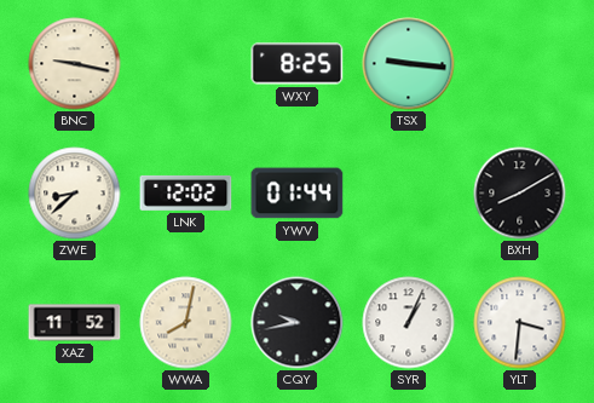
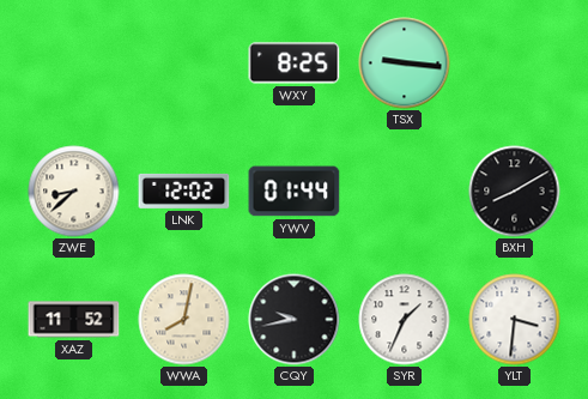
BNC: 9:17 -> none (75, 64)
SYR: 1:04 -> 1:34 (405, 320)
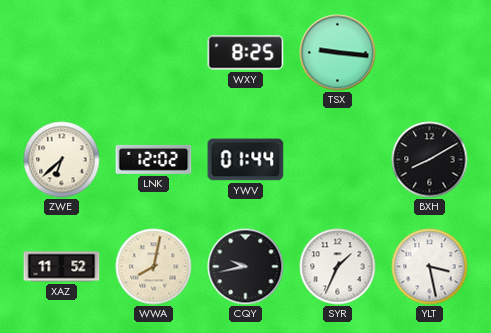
ZWE: 8:38 -> 6:38 (62, 160)
YLT: 3:31 -> 3:28 (430, 267)
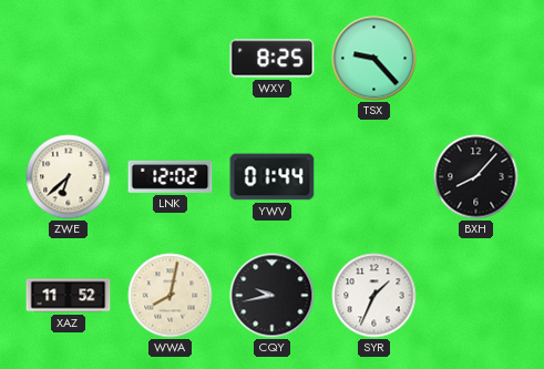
TSX: 9:16 -> 9:23 (374, 59)
BXH: 8:10 -> 8:07 (476, 177)
YLT: 3:28 -> none (430, 267)
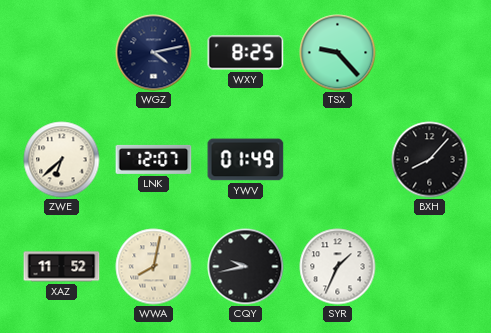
WGZ: none -> 4:13 (154, 53)
LNK: 12:02 -> 12:07 (154, 159)
YWV: 01:44 -> 01:49 (246, 160)
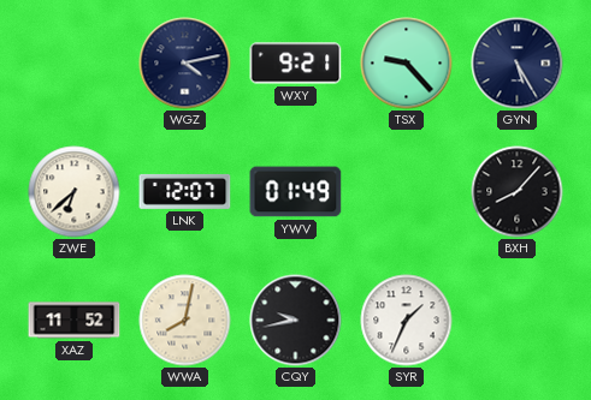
WXY: 8:25 -> 9:21 (296, 64)
GYN: none -> 5:25 (518, 64)
